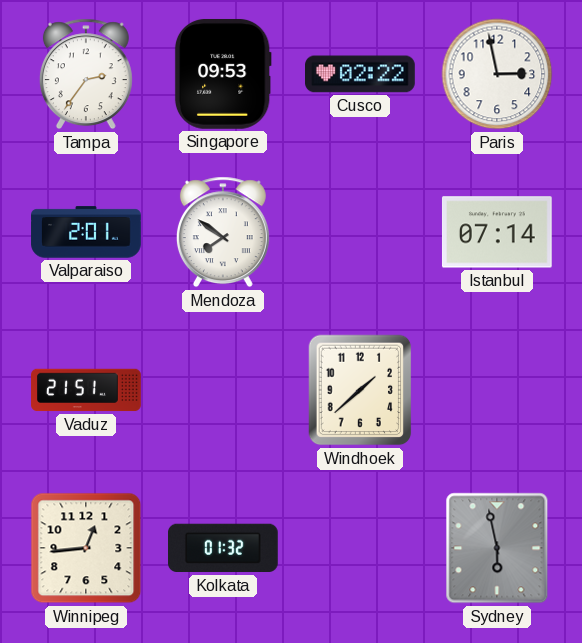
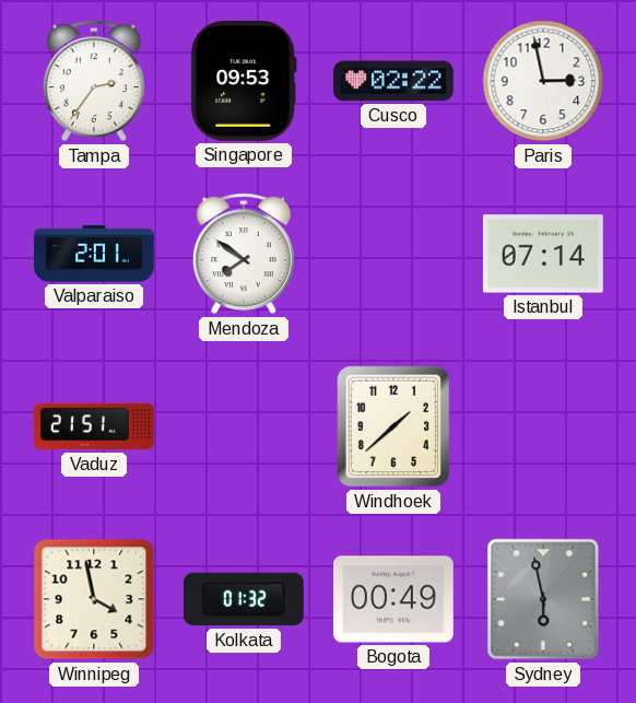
Winnipeg: 12:44 -> 3:58 (94, 599)
Bogota: none -> 00:49 (394, 599)
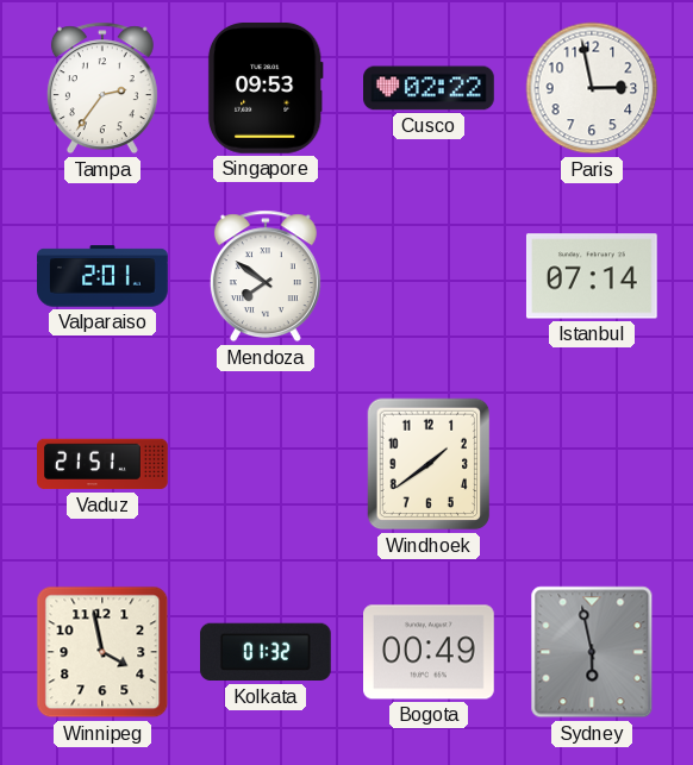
Windhoek: 1:38 -> 1:39 (429, 464)
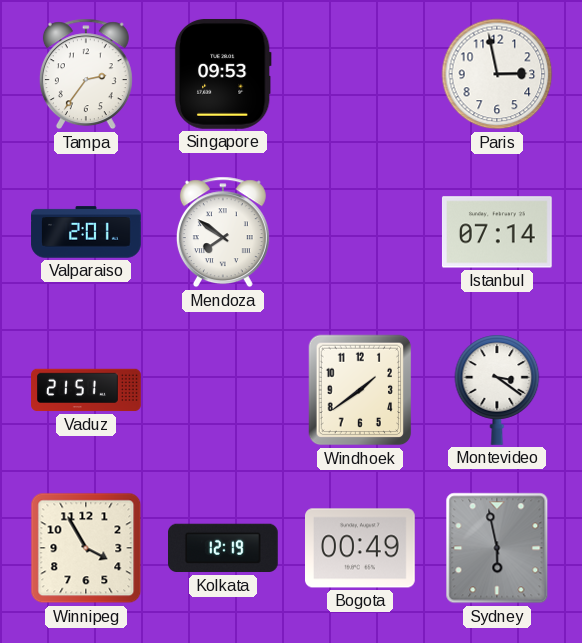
Cusco: 02:22 -> none (430, 88)
Montevideo: none -> 3:21 (497, 390)
Winnipeg: 3:58 -> 3:55 (86, 548)
Kolkata: 01:32 -> 12:19 (224, 548)
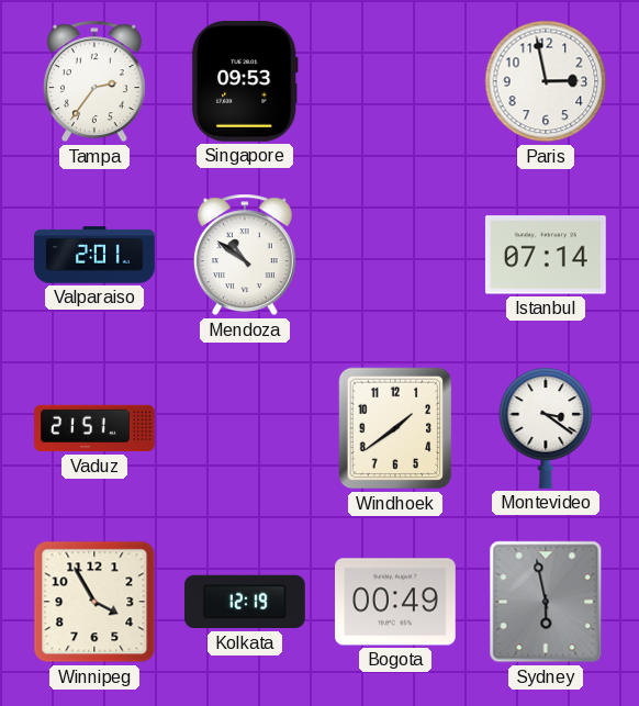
Mendoza: 7:51 -> 10:51 (245, 255)
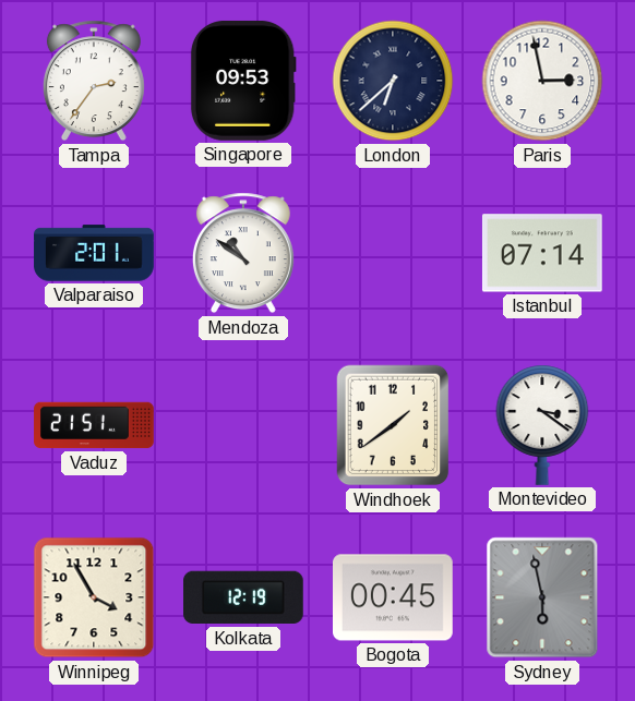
London: none -> 6:38 (393, 81)
Bogota: 00:49 -> 00:45 (394, 597)
